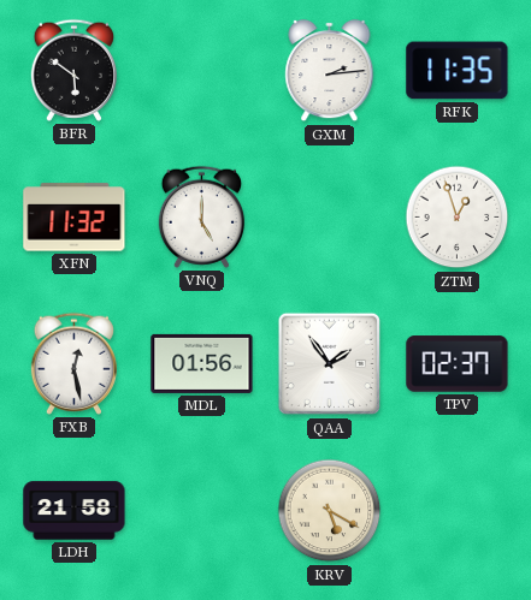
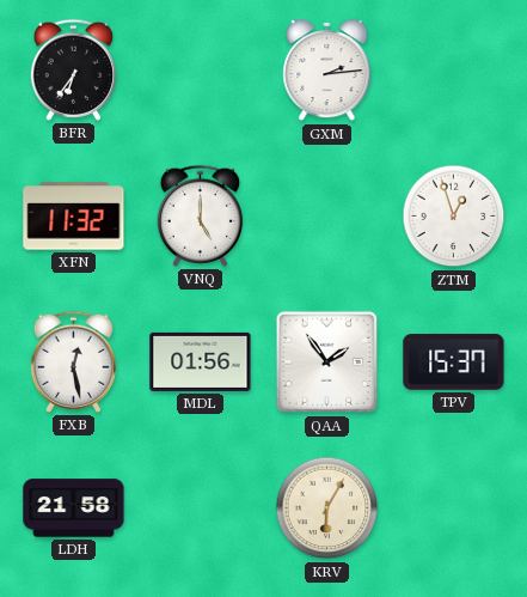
BFR: 5:51 -> 6:36 (73, 69)
RFK: 11:35 -> none (458, 71)
TPV: 02:37 -> 15:37 (454, 363)
KRV: 5:20 -> 6:05 (327, 508)
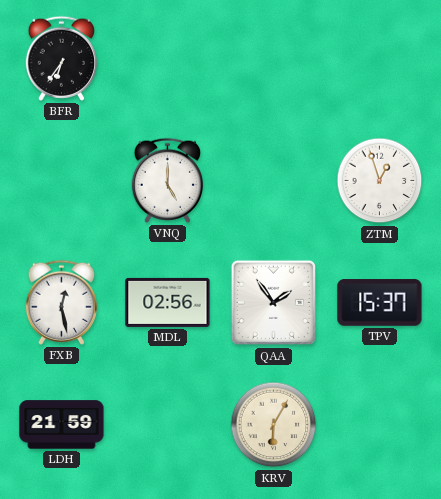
GXM: 2:14 -> none (327, 71)
XFN: 11:32 -> none (74, 217)
MDL: 01:56 -> 02:56 (168, 302)
LDH: 21:58 -> 21:59 (62, 425)
